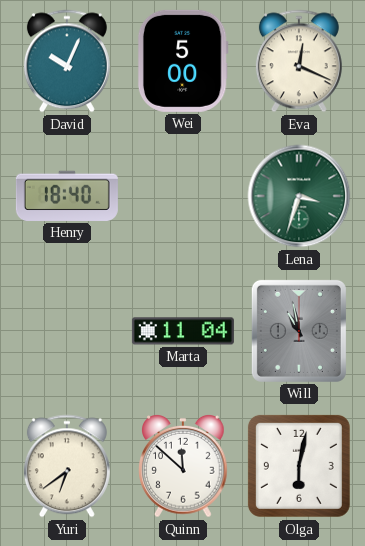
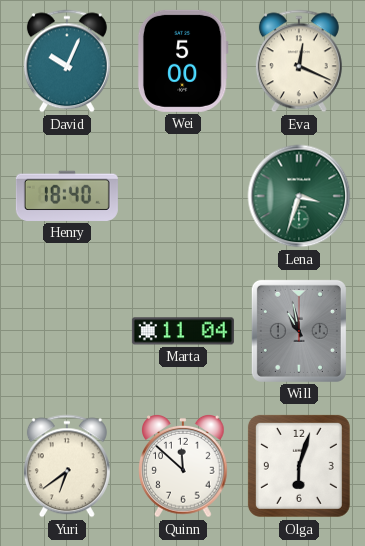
Olga: 6:02 -> 6:03 (299, 466)
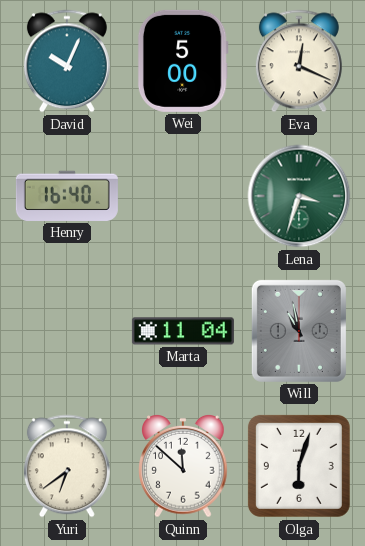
Henry: 18:40 -> 16:40 (67, 196)
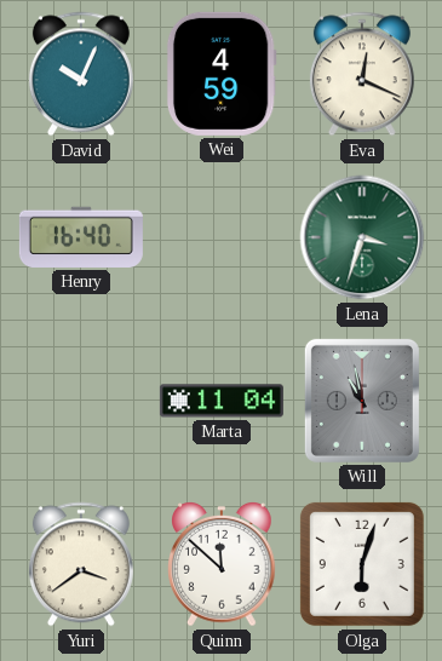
Wei: 5:00 -> 4:59 (222, 74)
Yuri: 6:39 -> 3:39 (81, 564)
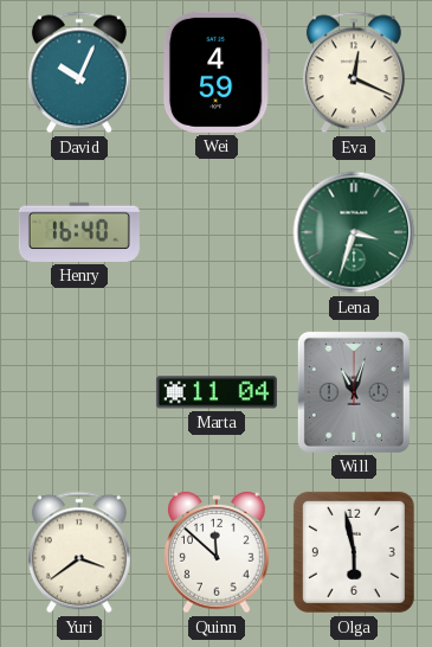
Will: 10:58 -> 11:03 (354, 392)
Olga: 6:03 -> 5:58 (354, 552)
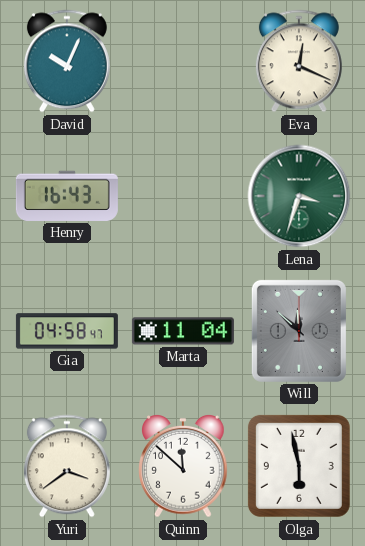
Wei: 4:59 -> none (217, 72)
Henry: 16:40 -> 16:43 (67, 196)
Gia: none -> 04:58 (67, 331)
Will: 11:03 -> 11:52 (299, 331)
